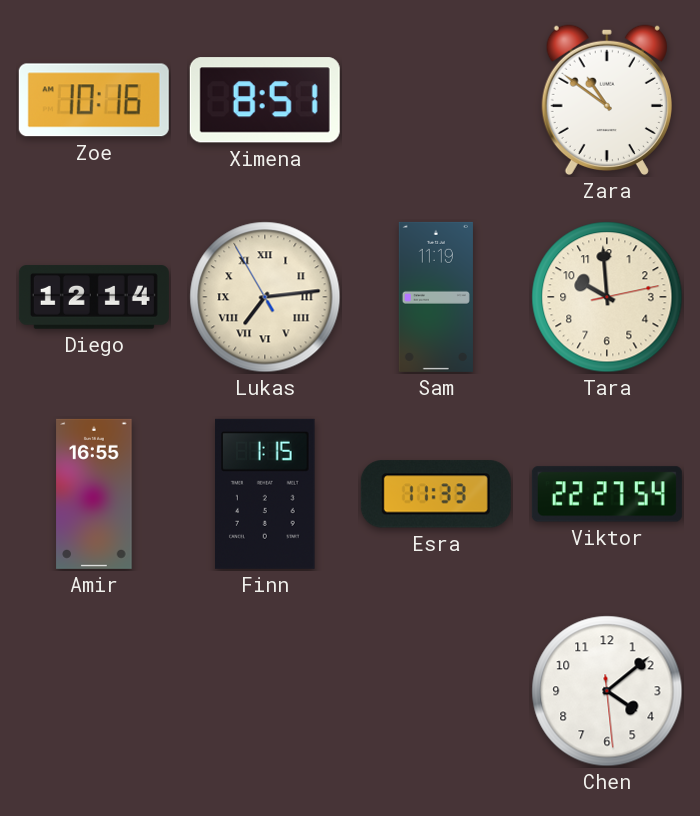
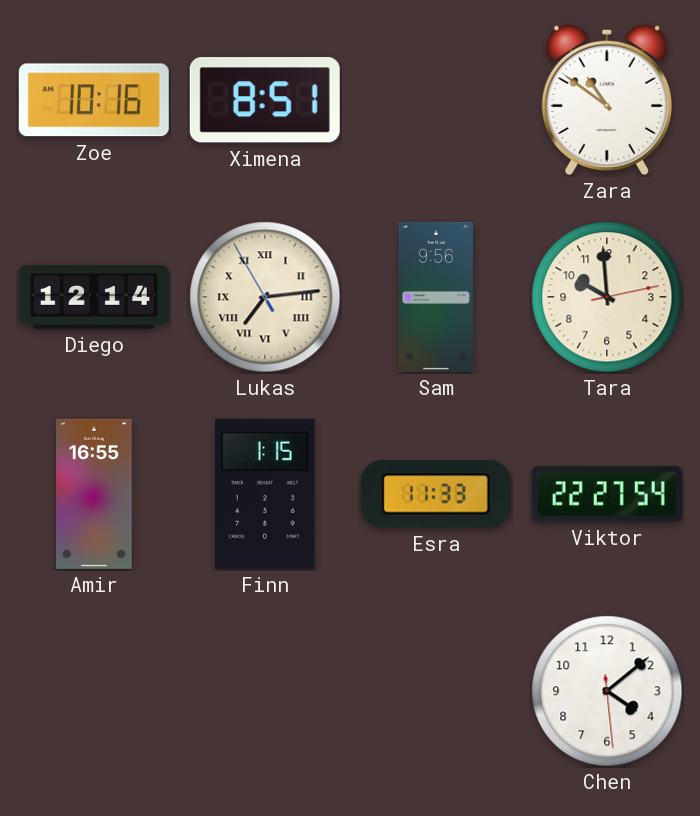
Sam: 11:19 -> 9:56 (436, 297)
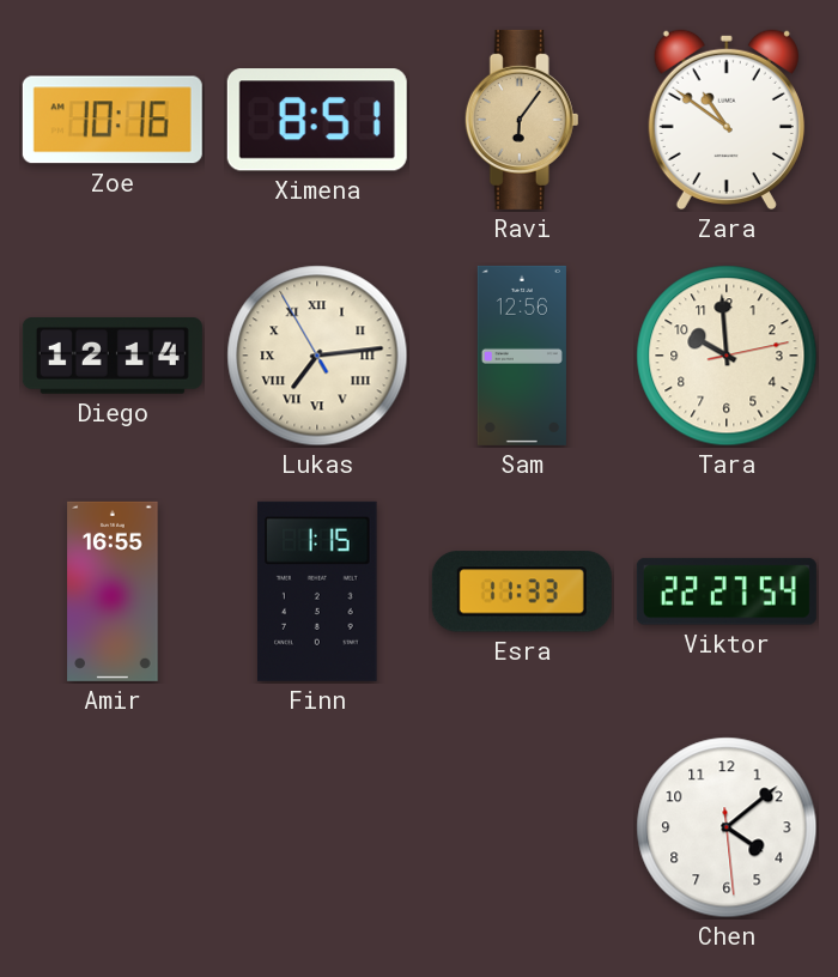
Ravi: none -> 6:06 (522, 120)
Sam: 9:56 -> 12:56 (522, 356)
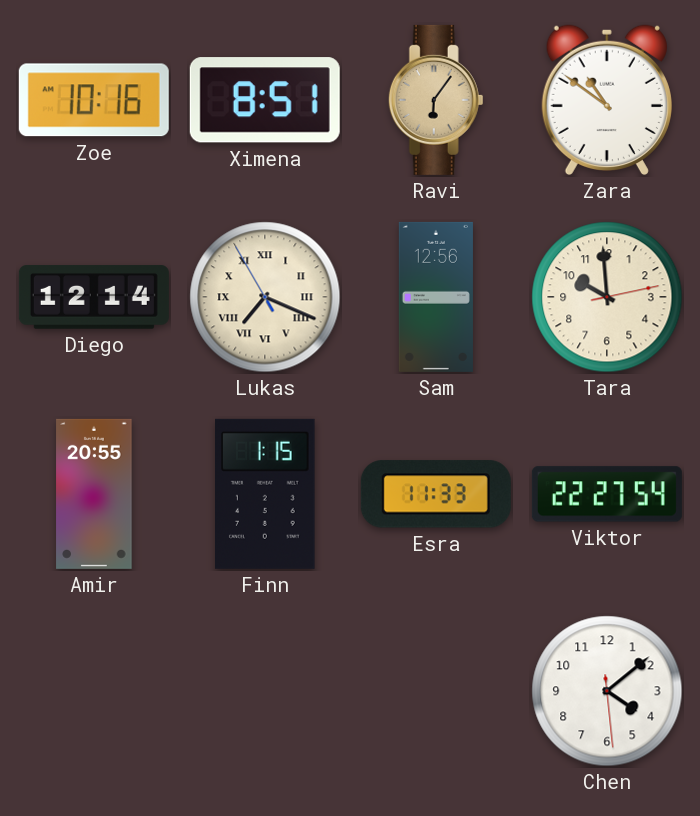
Lukas: 7:13 -> 7:18 (265, 297)
Amir: 16:55 -> 20:55 (94, 494)
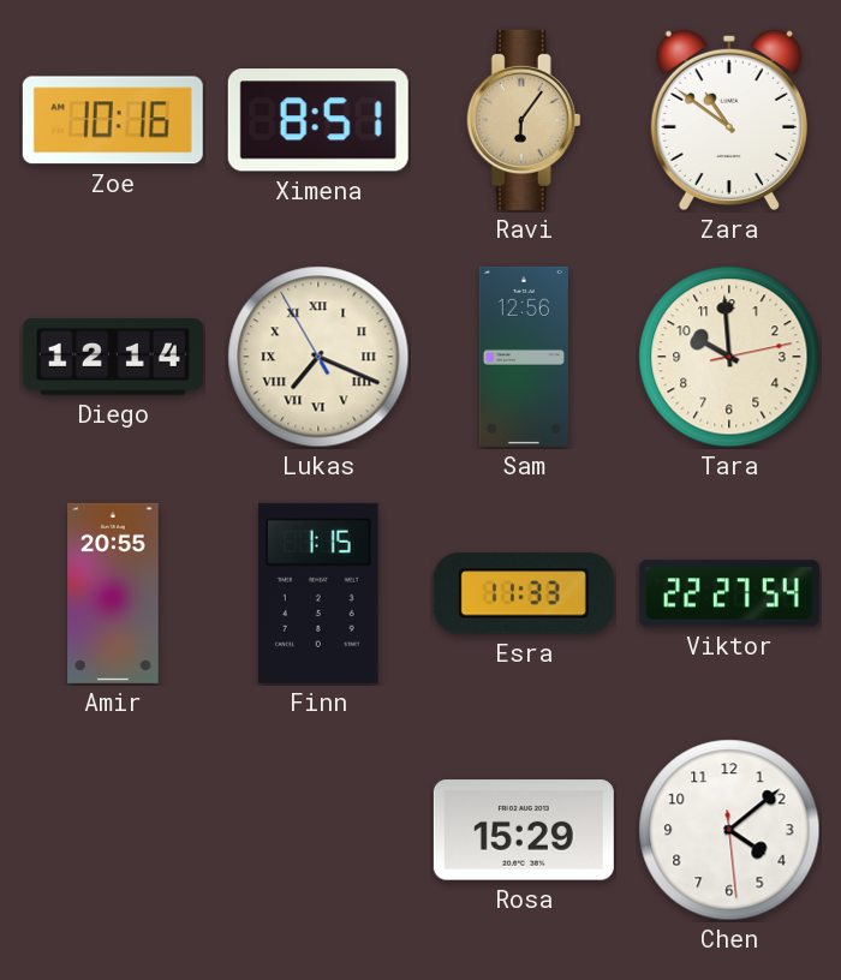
Rosa: none -> 15:29 (524, 830)
